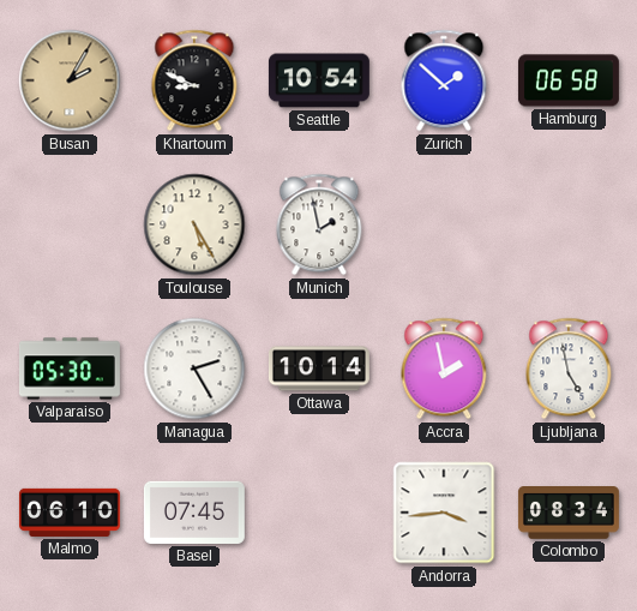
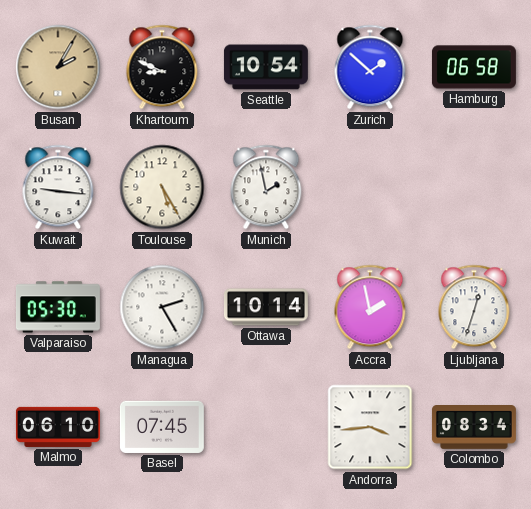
Kuwait: none -> 9:16 (58, 187)
Ljubljana: 4:58 -> 12:33 (474, 307)
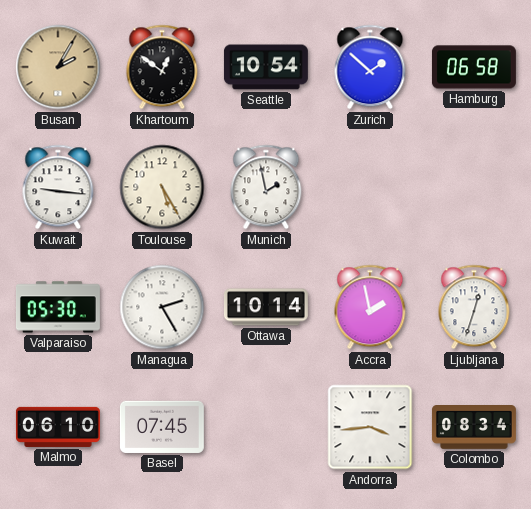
Khartoum: 8:49 -> 12:51 (162, 67)
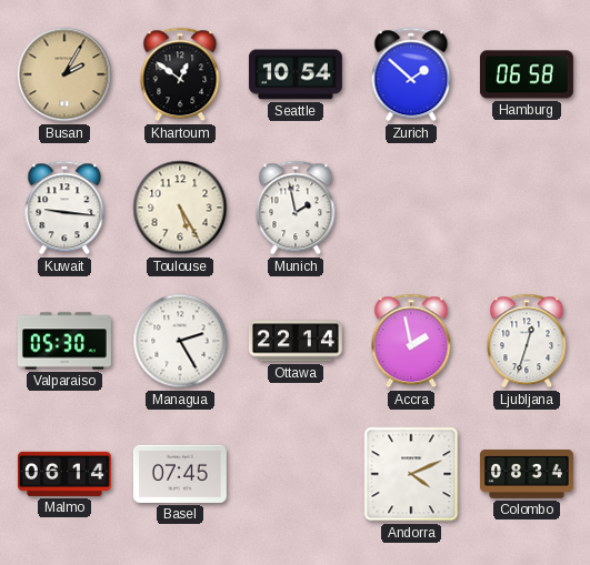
Ottawa: 10:14 -> 22:14 (296, 341)
Malmo: 06:10 -> 06:14 (64, 474)
Andorra: 3:44 -> 4:11 (411, 474)
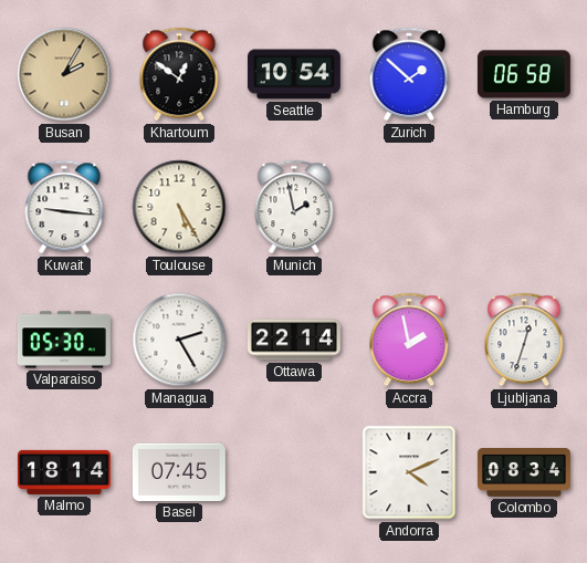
Malmo: 06:14 -> 18:14 (64, 472)
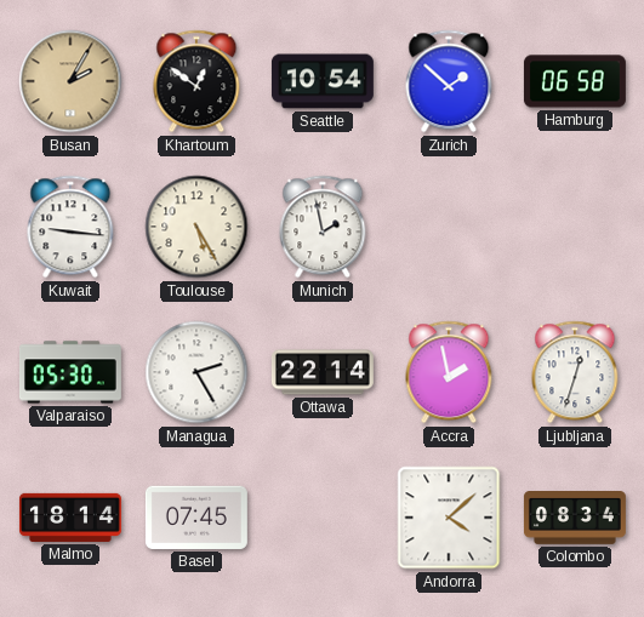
Andorra: 4:11 -> 4:08 (449, 518)
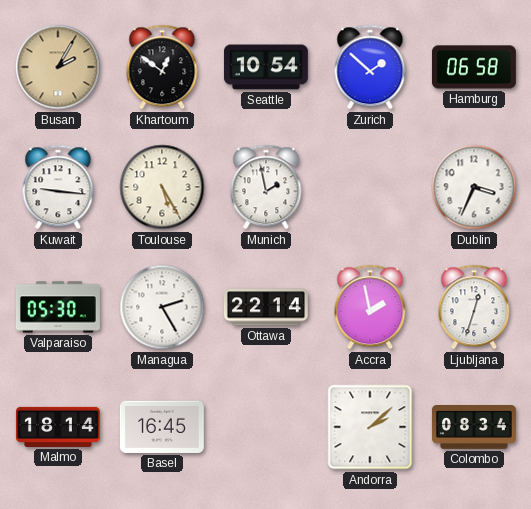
Dublin: none -> 3:34 (474, 187)
Basel: 07:45 -> 16:45 (162, 427)
Andorra: 4:08 -> 2:08 (370, 427)
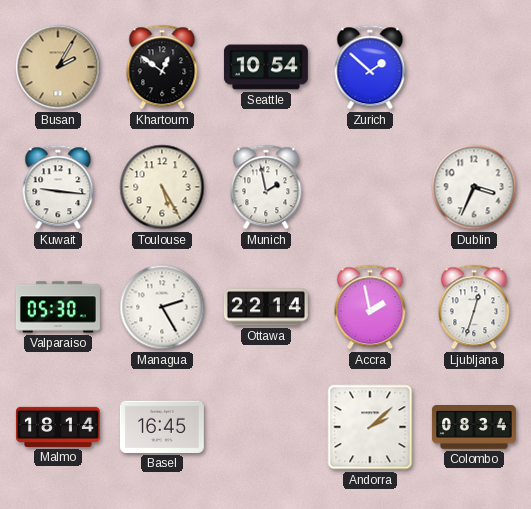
Hamburg: 06:58 -> none (474, 67)
